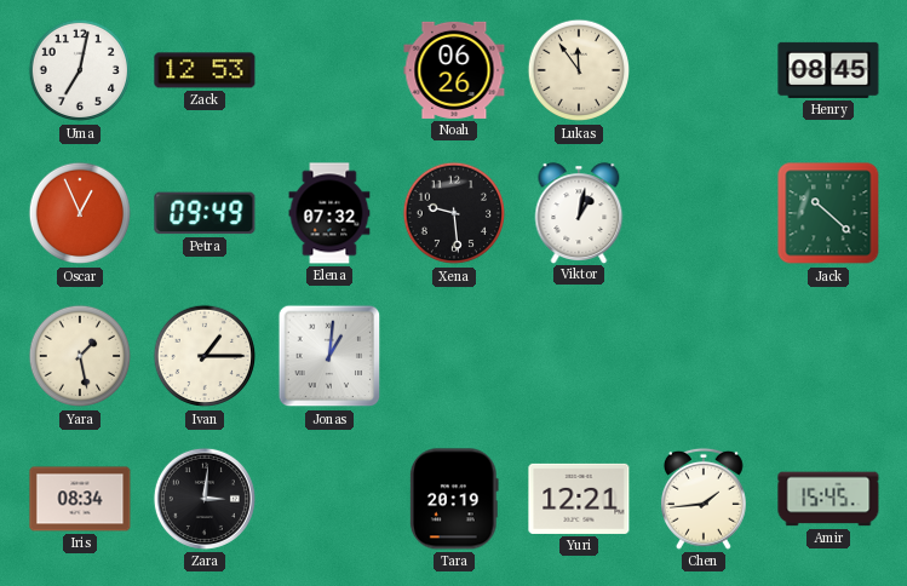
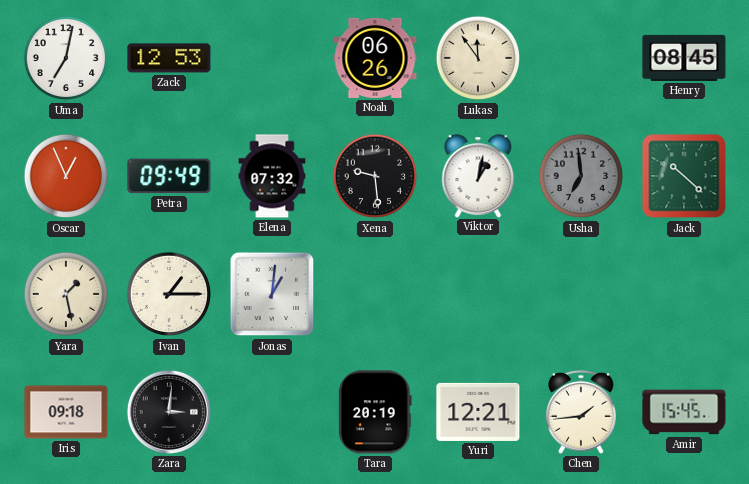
Usha: none -> 6:59 (581, 176)
Iris: 08:34 -> 09:18 (66, 412)
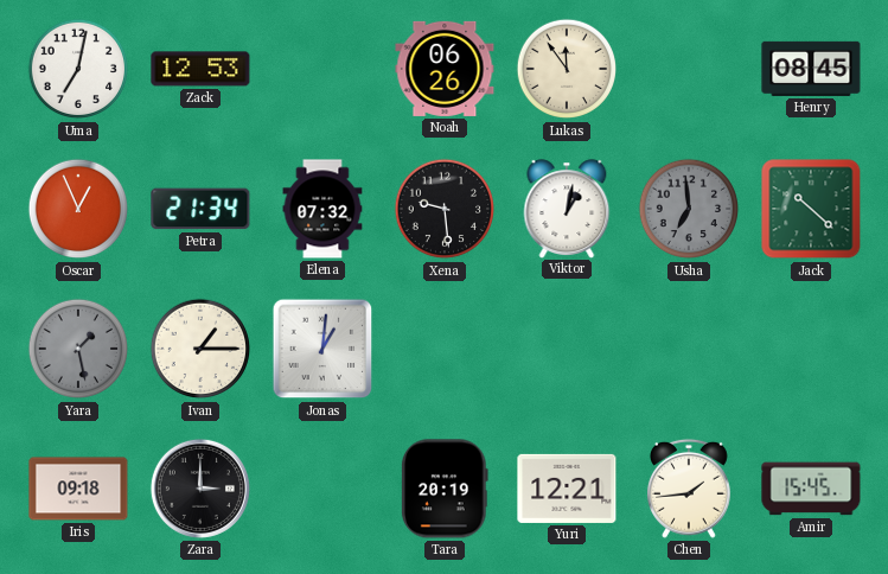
Petra: 09:49 -> 21:34 (200, 209)
Yara dial: cream -> grey (78, 349)
Zara: 3:01 -> 3:00 (200, 489)
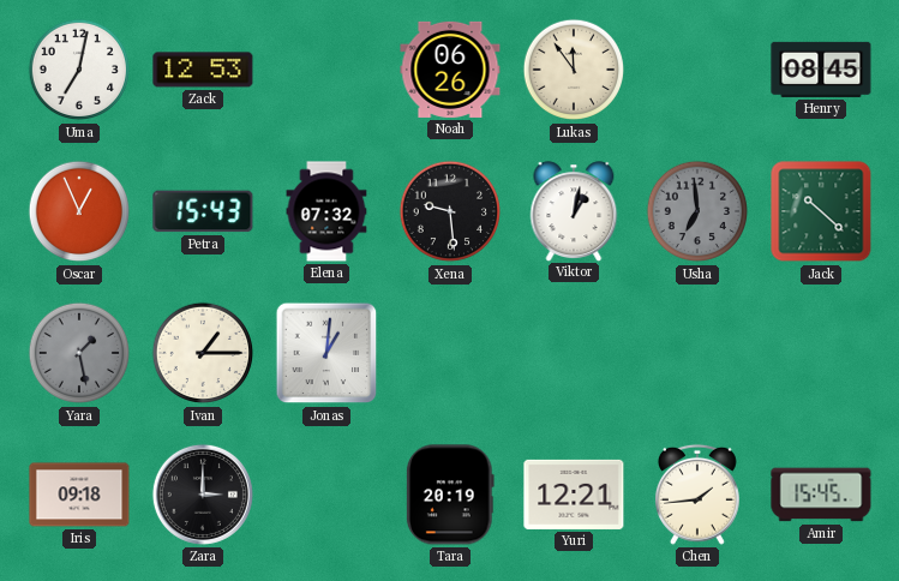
Petra: 21:34 -> 15:43 (203, 211)
